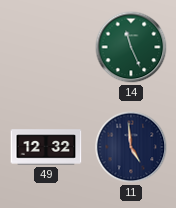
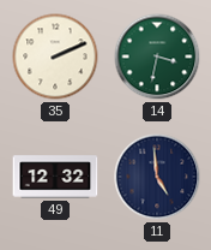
35: none -> 2:11 (55, 56)
14: 11:26 -> 3:32 (157, 56)
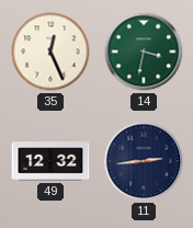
35: 2:11 -> 12:26 (50, 52)
11: 4:59 -> 2:44 (144, 161)
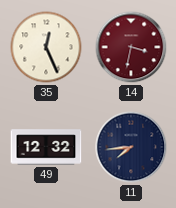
14 dial: green -> burgundy (131, 47)
11: 2:44 -> 7:44 (131, 147)
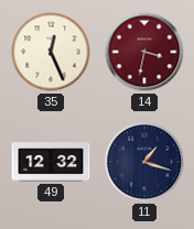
11: 7:44 -> 1:18 (144, 162)
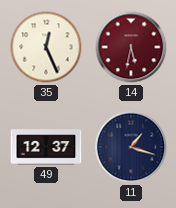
14: 3:32 -> 5:32 (131, 47)
49: 12:32 -> 12:37 (46, 147)
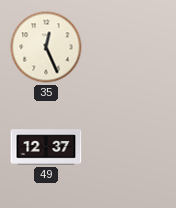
14: 5:32 -> none (131, 47)
11: 1:18 -> none (131, 147)
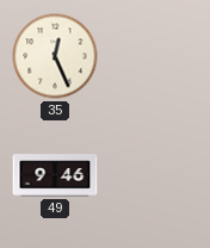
49: 12:37 -> 9:46 (55, 175)
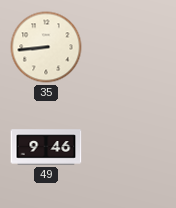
35: 12:26 -> 8:44 (46, 47)
